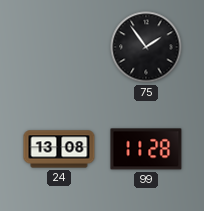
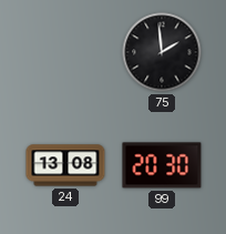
75: 1:54 -> 1:59 (162, 52)
99: 11:28 -> 20:30 (162, 165)
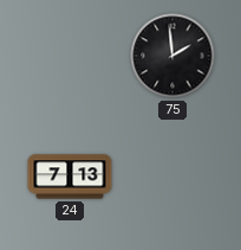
24: 13:08 -> 7:13 (70, 177)
99: 20:30 -> none (162, 165)
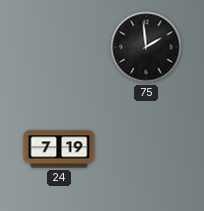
24: 7:13 -> 7:19 (59, 149)
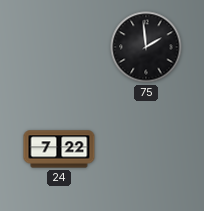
24: 7:19 -> 7:22 (59, 149)
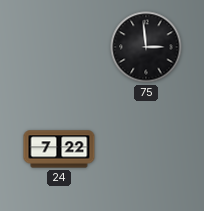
75: 1:59 -> 2:59 (146, 47)
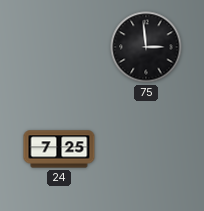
24: 7:22 -> 7:25 (59, 149)
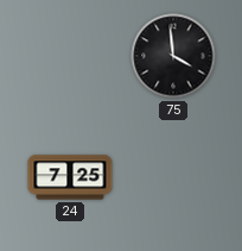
75: 2:59 -> 3:59 (173, 56)
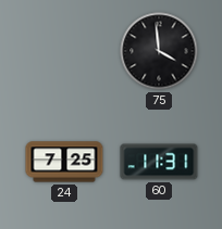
60: none -> 11:31 (159, 162)
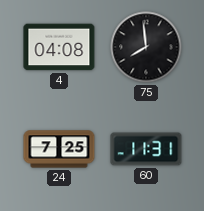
4: none -> 04:08 (59, 47)
75: 3:59 -> 7:59 (146, 47)
